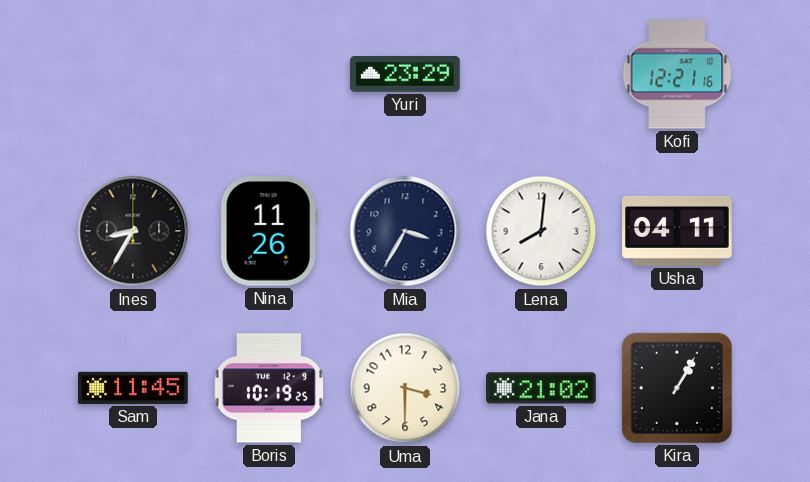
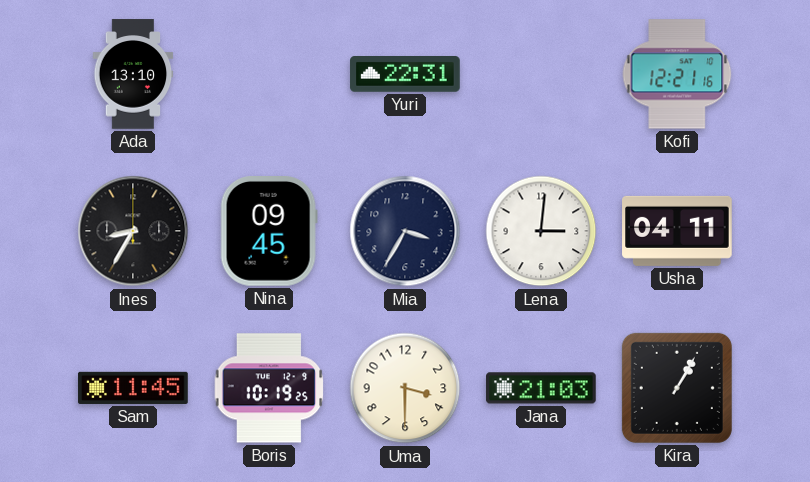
Ada: none -> 13:10 (133, 74)
Yuri: 23:29 -> 22:31 (405, 74)
Nina: 11:26 -> 09:45 (269, 232)
Lena: 8:01 -> 3:01 (541, 231)
Jana: 21:02 -> 21:03 (541, 388)
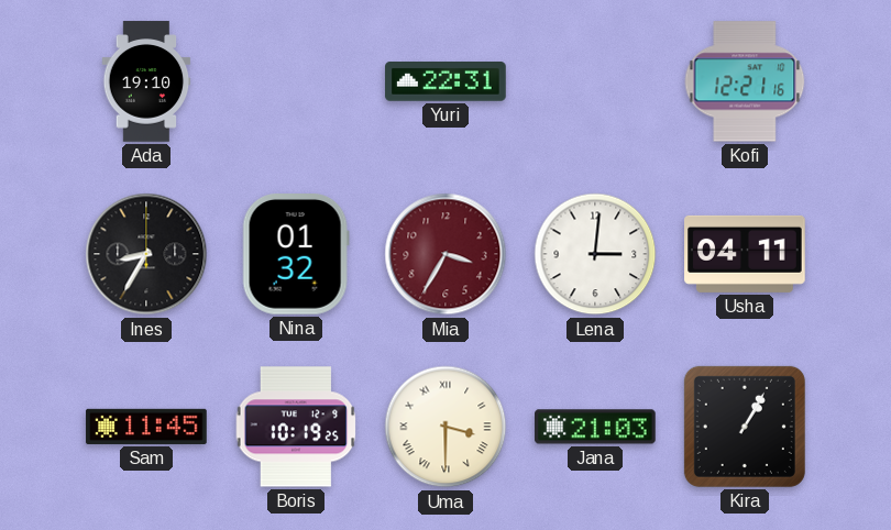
Ada: 13:10 -> 19:10 (146, 81)
Nina: 09:45 -> 01:32 (296, 255)
Mia dial: navy -> burgundy (446, 254)
Uma numerals: Arabic -> Roman (446, 427)
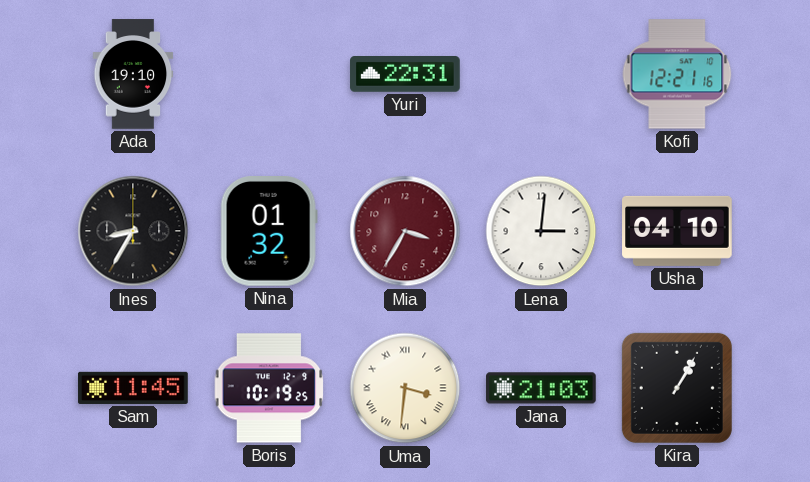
Usha: 04:11 -> 04:10 (677, 231)
Uma: 3:30 -> 3:31 (405, 388)
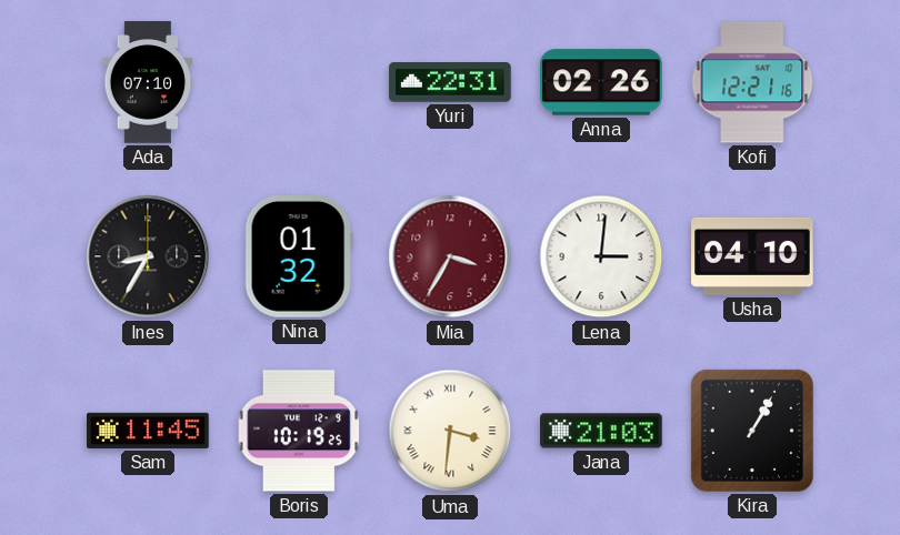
Ada: 19:10 -> 07:10 (148, 82)
Anna: none -> 02:26 (602, 82)
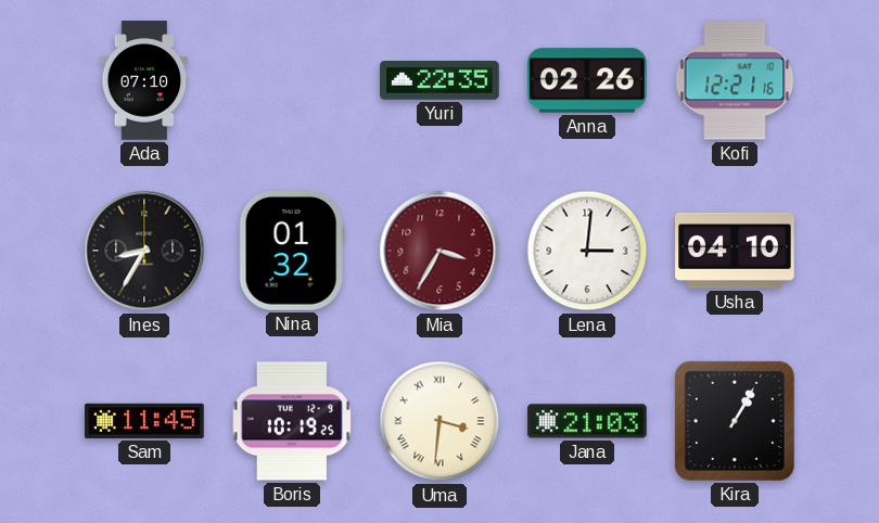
Yuri: 22:31 -> 22:35 (439, 80)
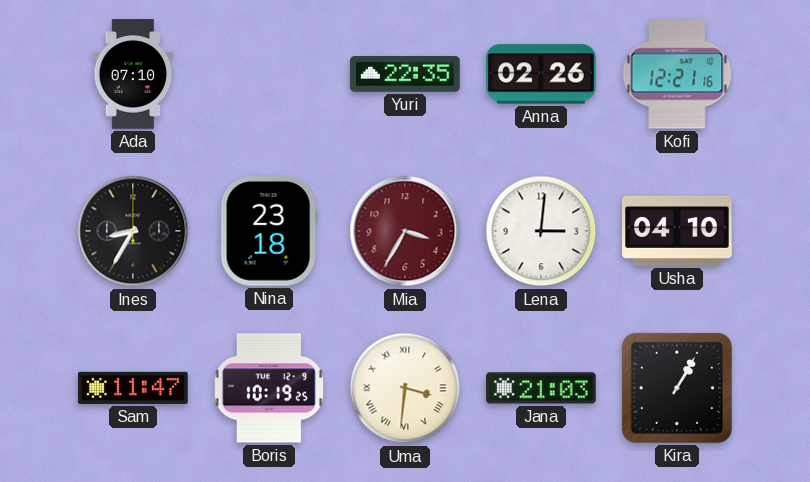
Nina: 01:32 -> 23:18 (269, 232)
Sam: 11:45 -> 11:47 (133, 388)
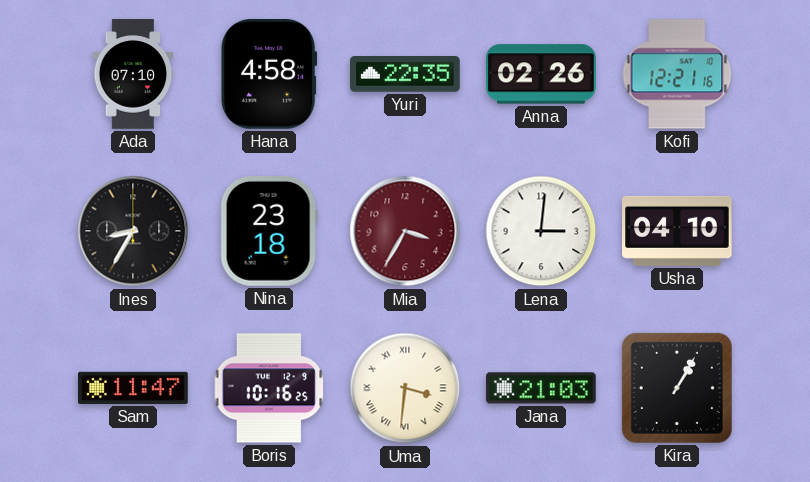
Hana: none -> 4:58 (269, 75)
Boris: 10:19 -> 10:16 (269, 388)
